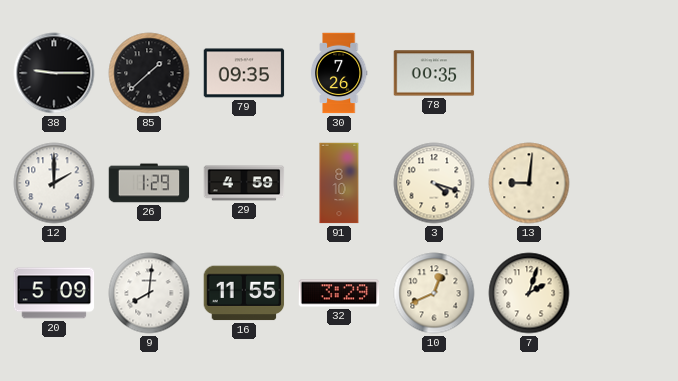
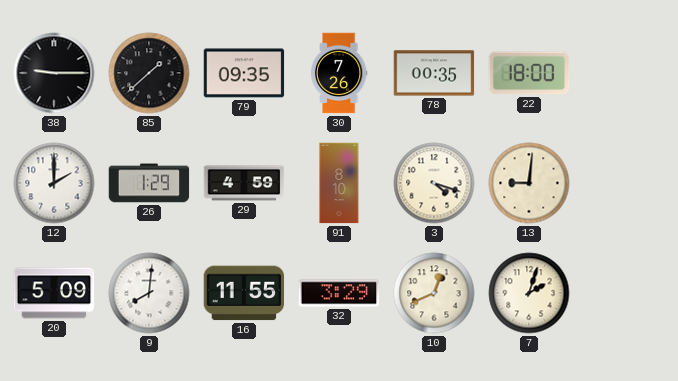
22: none -> 18:00 (529, 73)
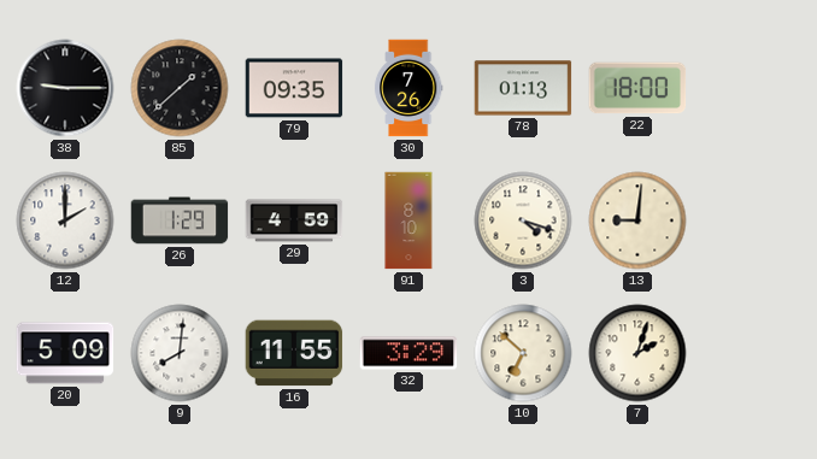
78: 00:35 -> 01:13 (523, 88)
10: 12:41 -> 6:52 (523, 353)
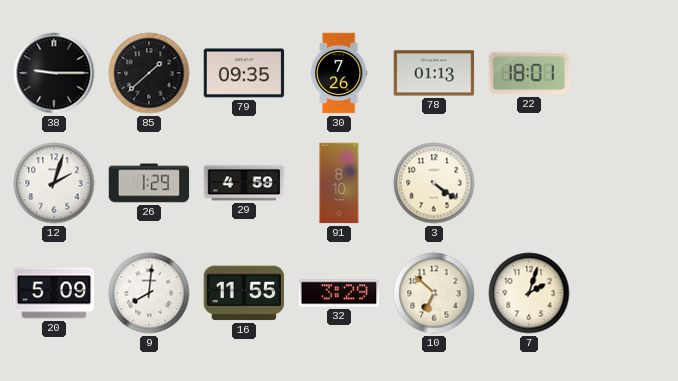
22: 18:00 -> 18:01 (529, 73)
12: 2:00 -> 2:03 (54, 183)
3: 4:18 -> 4:21 (434, 183)
13: 9:01 -> none (637, 220)
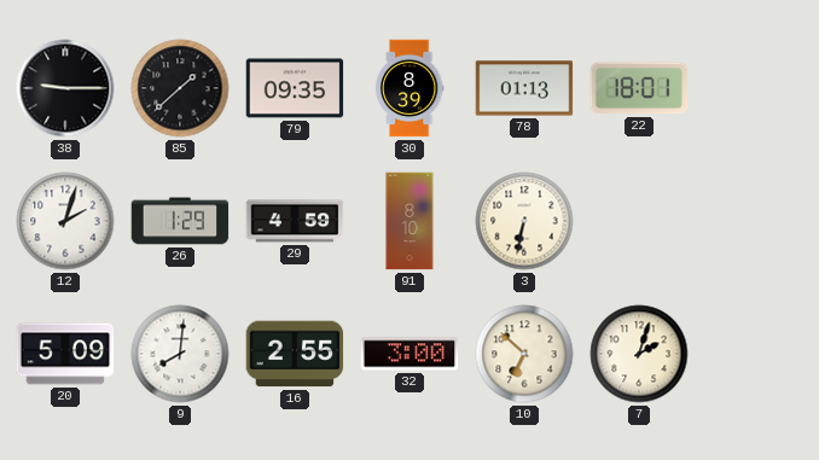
30: 7:26 -> 8:39 (409, 88)
3: 4:21 -> 6:32 (524, 221)
16: 11:55 -> 2:55 (295, 354)
32: 3:29 -> 3:00 (409, 354)
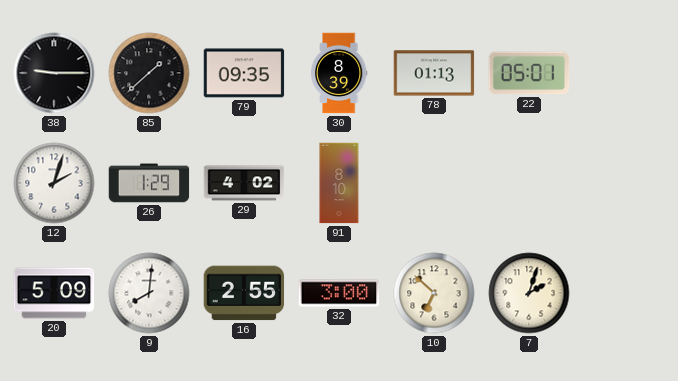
22: 18:01 -> 05:01 (529, 73)
29: 4:59 -> 4:02 (244, 183)
3: 6:32 -> none (524, 221)
